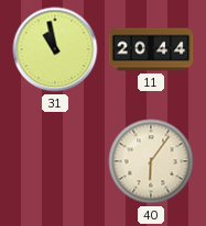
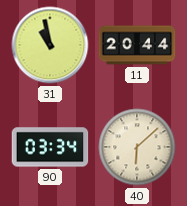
90: none -> 03:34 (50, 147)
40: 6:06 -> 6:08 (137, 147)
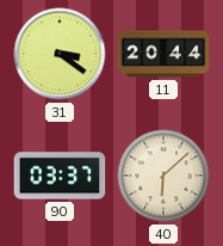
31: 10:58 -> 3:21 (60, 54)
90: 03:34 -> 03:37 (60, 176)
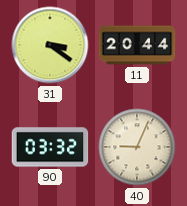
90: 03:37 -> 03:32 (50, 147)
40: 6:08 -> 9:04 (137, 147)
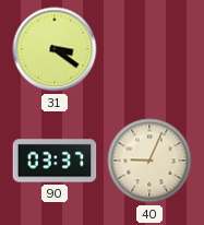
11: 20:44 -> none (137, 45)
90: 03:32 -> 03:37 (55, 161)
